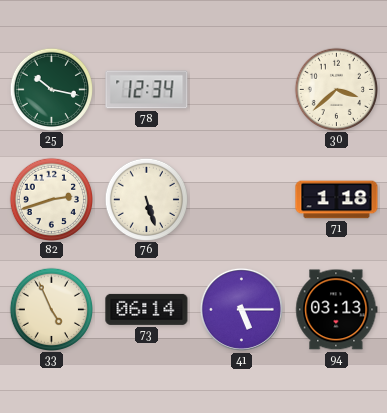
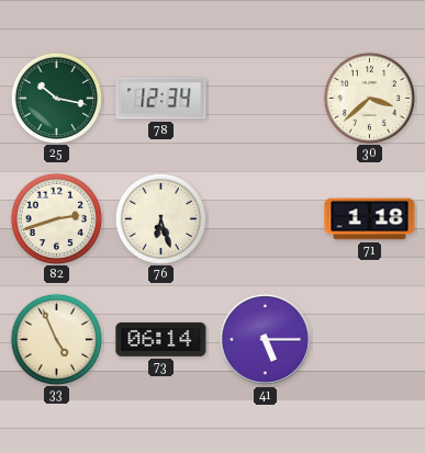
76: 5:27 -> 6:27 (160, 218)
94: 03:13 -> none (337, 310)
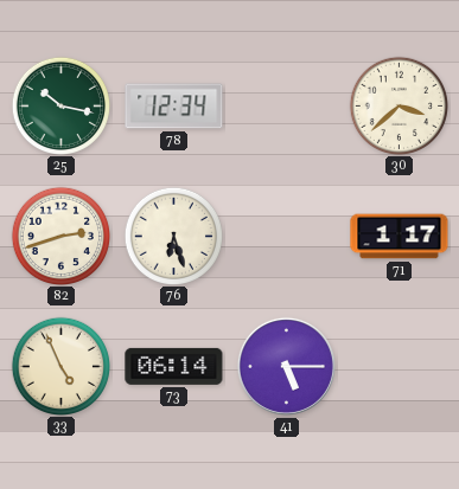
71: 1:18 -> 1:17 (400, 237)
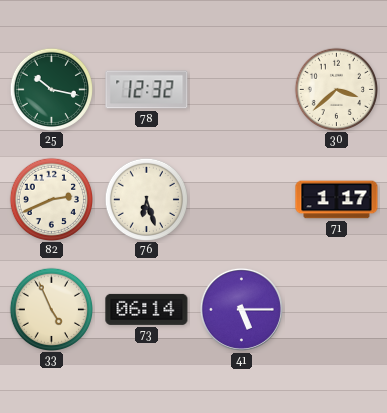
78: 12:34 -> 12:32 (147, 90)
82: 2:42 -> 2:41 (51, 199)
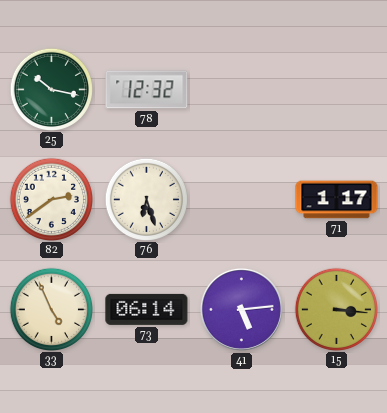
30: 3:38 -> none (336, 89)
82: 2:41 -> 2:39 (51, 199)
41: 5:15 -> 5:14 (241, 309)
15: none -> 3:16 (336, 309)
